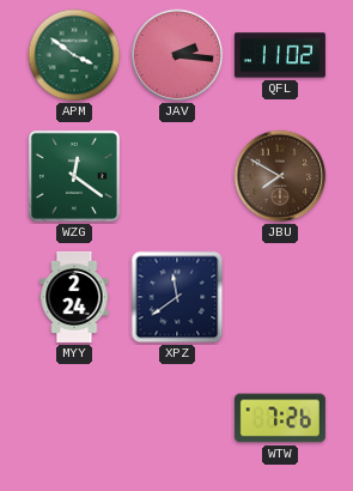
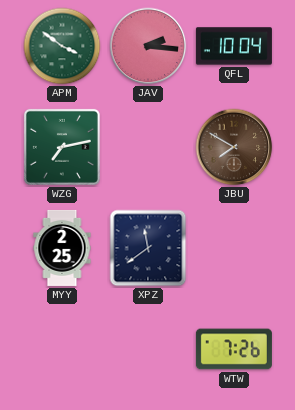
QFL: 11:02 -> 10:04 (234, 46)
WZG: 12:21 -> 7:13 (62, 147)
MYY: 2:24 -> 2:25 (62, 248)
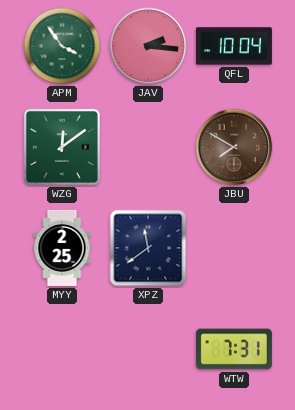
APM: 3:51 -> 3:54 (62, 46)
WZG: 7:13 -> 12:09 (62, 147)
WTW: 7:26 -> 7:31 (234, 349)
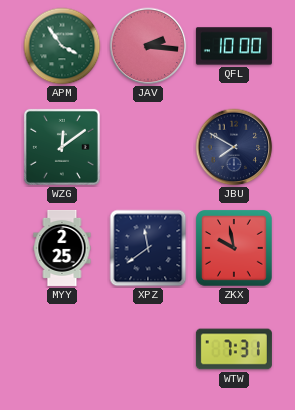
QFL: 10:04 -> 10:00 (234, 46)
JBU dial: brown -> navy (234, 147)
ZKX: none -> 9:58 (235, 249)
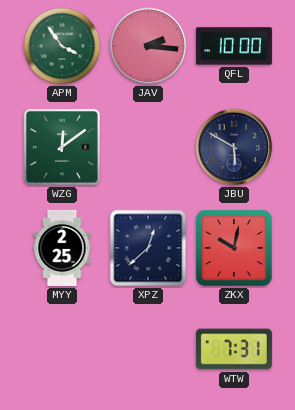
JBU: 7:50 -> 5:50 (234, 147)
XPZ: 11:39 -> 12:38 (148, 248)
ZKX: 9:58 -> 10:02 (235, 249)
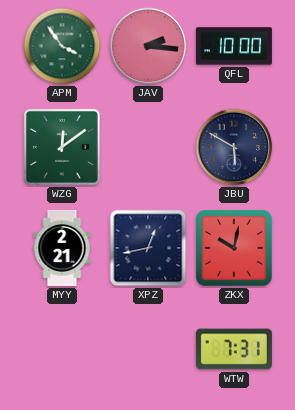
MYY: 2:25 -> 2:21 (62, 248)
XPZ: 12:38 -> 12:43 (148, 248)
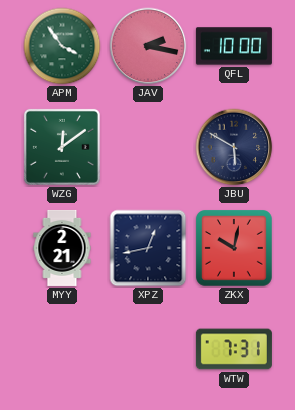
JAV: 2:16 -> 2:17 (148, 46)
